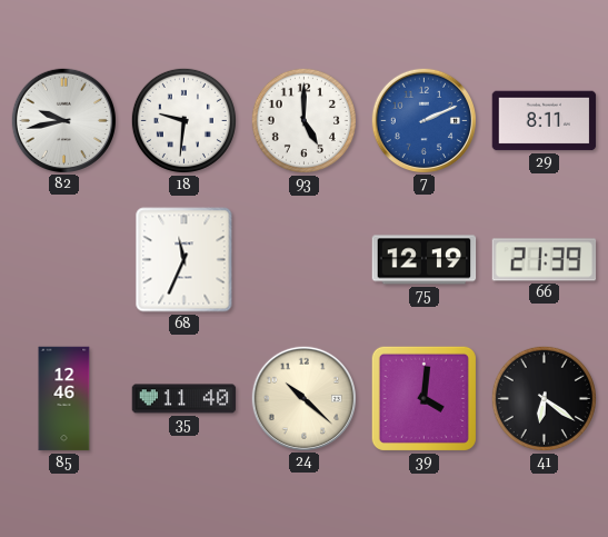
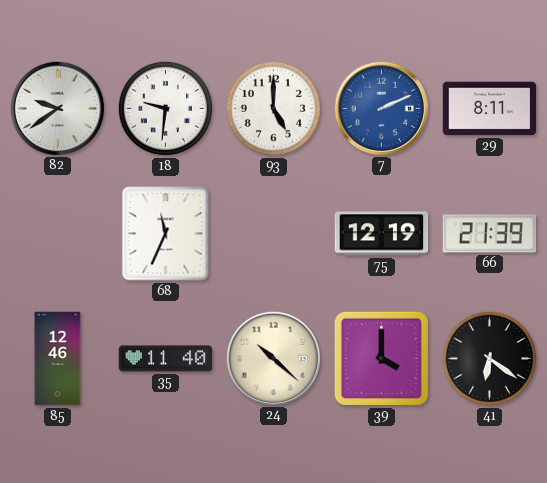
82: 9:43 -> 9:39 (57, 108)
39: 4:01 -> 4:00 (381, 358)
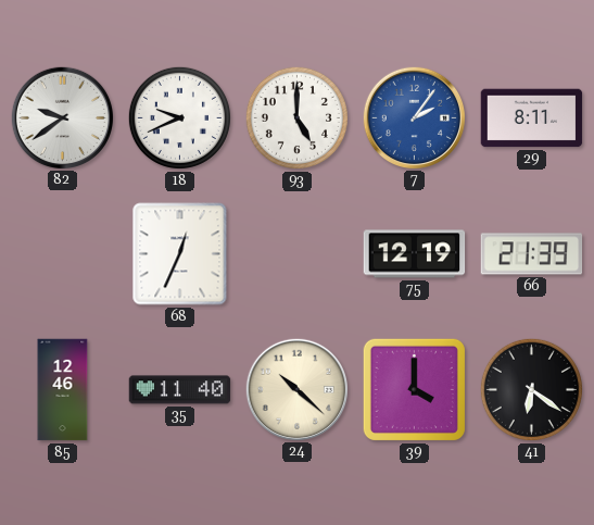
18: 9:31 -> 9:41 (179, 117)
7: 2:11 -> 2:06 (414, 117)
68: 11:34 -> 12:34 (180, 254)
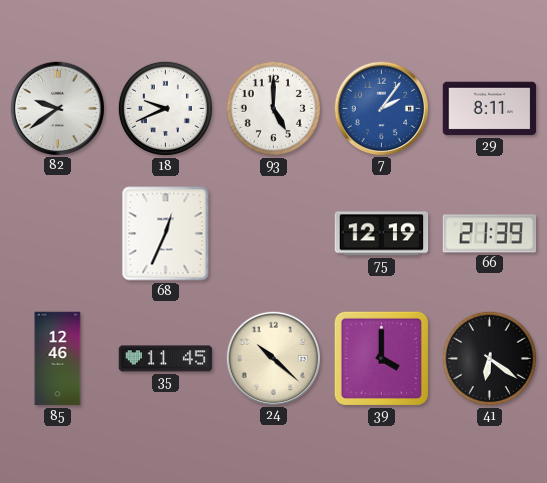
35: 11:40 -> 11:45 (166, 359)
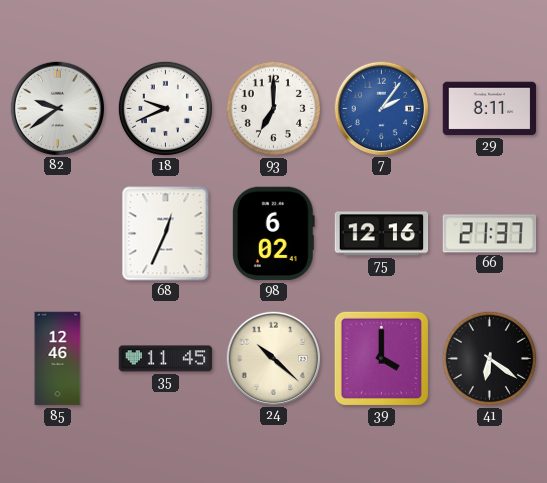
93: 5:00 -> 7:00 (273, 108)
98: none -> 6:02 (273, 234)
75: 12:19 -> 12:16 (382, 234)
66: 21:39 -> 21:37 (490, 234)
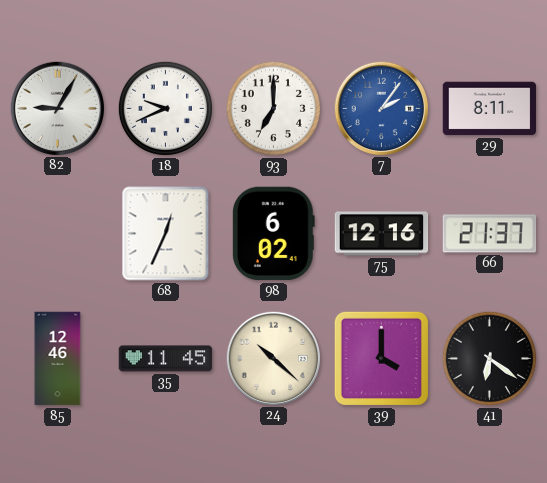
82: 9:39 -> 9:05 (57, 108)
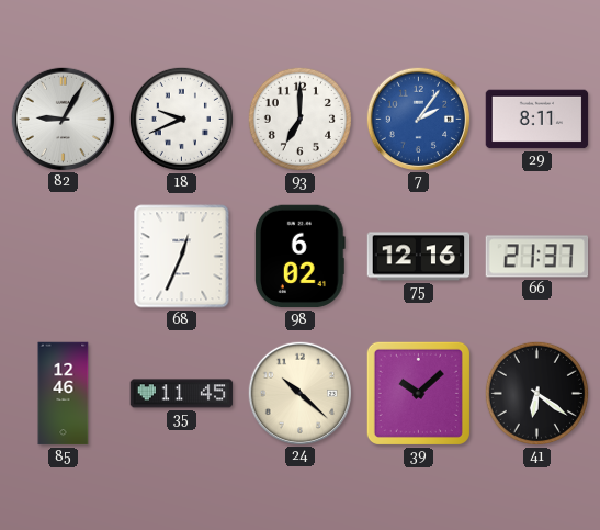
39: 4:00 -> 10:08 (418, 393)
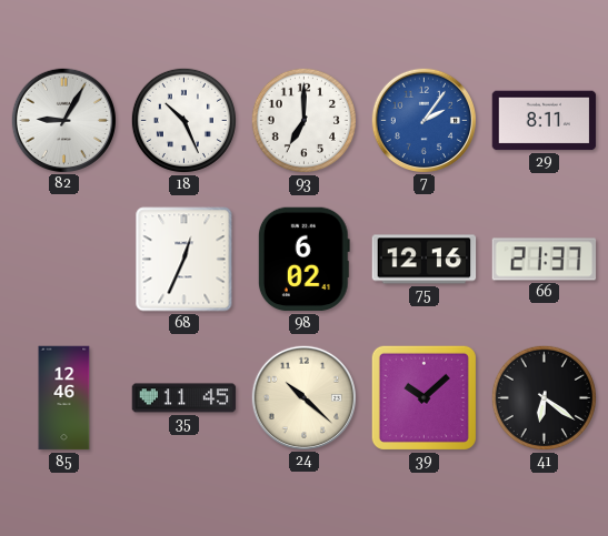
18: 9:41 -> 10:26 (183, 120)
